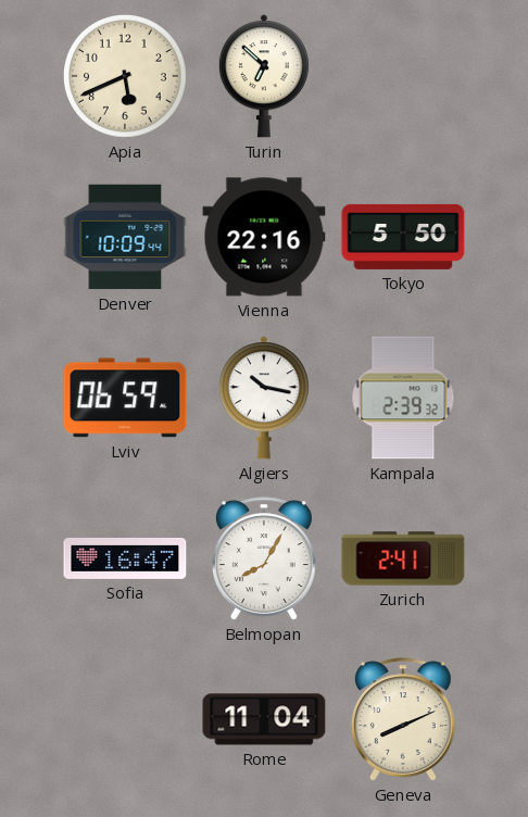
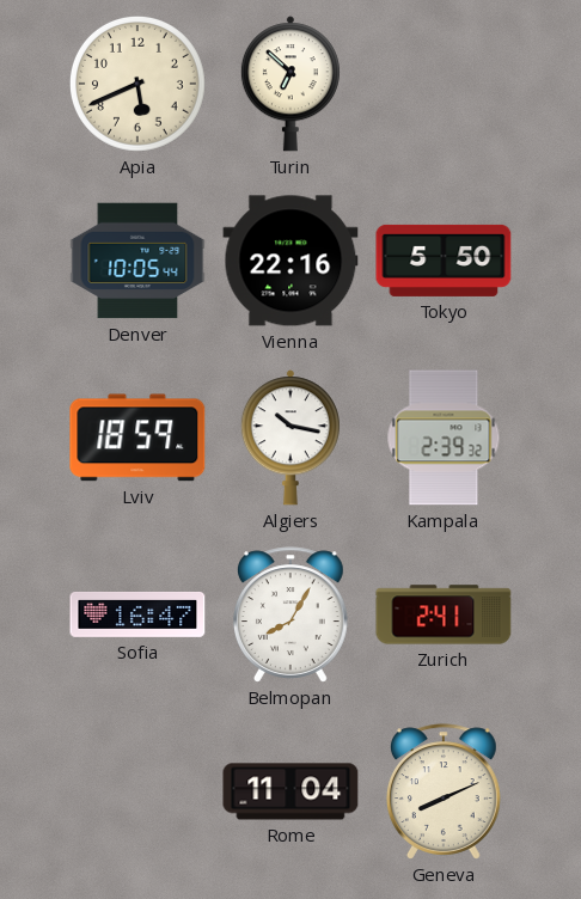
Denver: 10:09 -> 10:05 (137, 261)
Lviv: 06:59 -> 18:59 (137, 438)
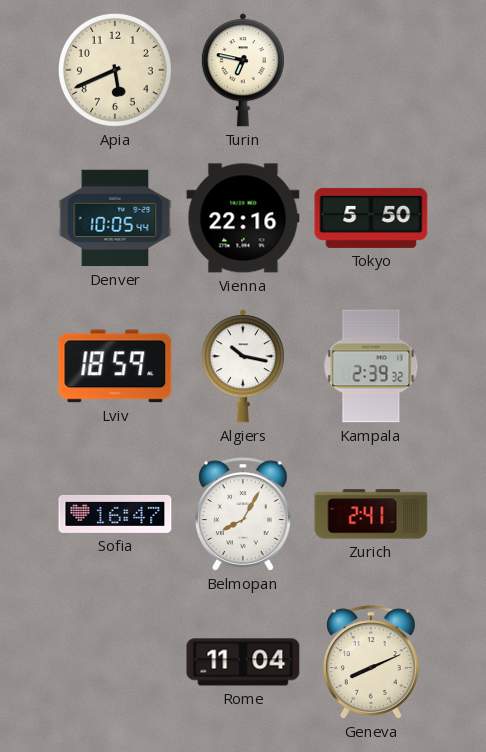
Turin: 6:52 -> 6:47 (243, 70)
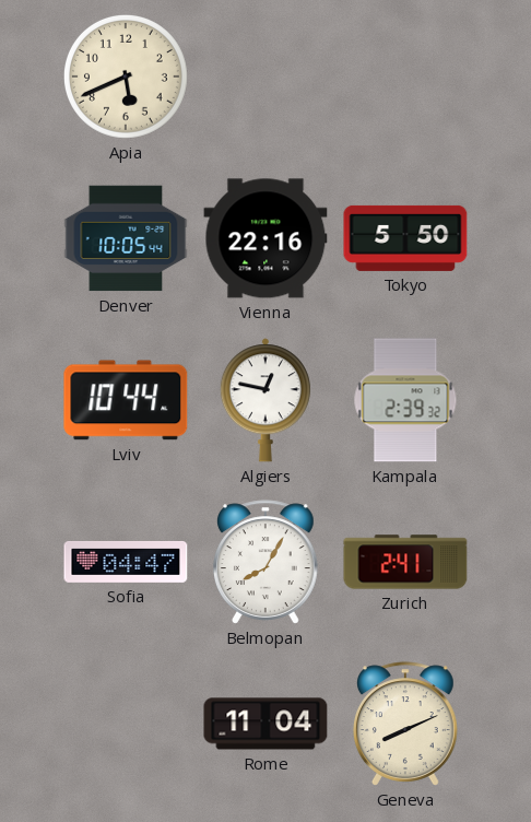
Turin: 6:47 -> none (243, 70)
Lviv: 18:59 -> 10:44 (126, 400)
Algiers: 10:17 -> 12:47 (265, 400)
Sofia: 16:47 -> 04:47 (126, 562)
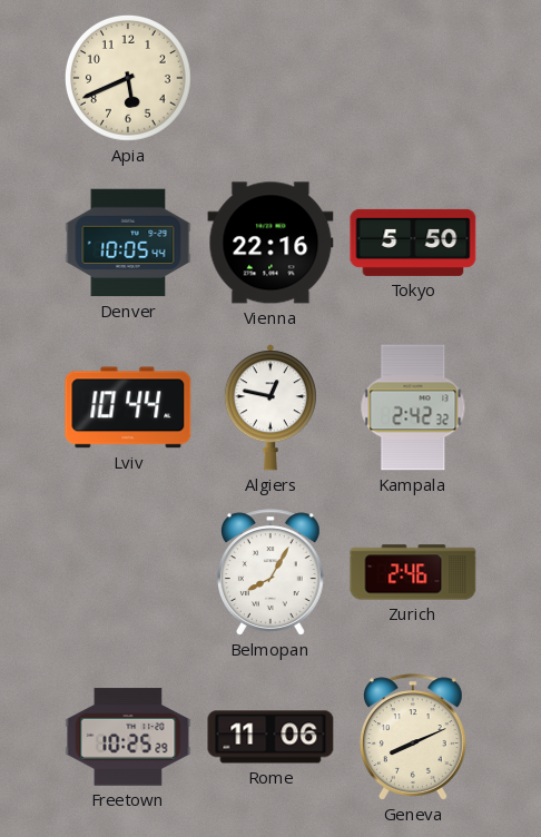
Kampala: 2:39 -> 2:42 (413, 407)
Sofia: 04:47 -> none (126, 562)
Zurich: 2:41 -> 2:46 (413, 572)
Freetown: none -> 10:25 (128, 737)
Rome: 11:04 -> 11:06 (270, 737)
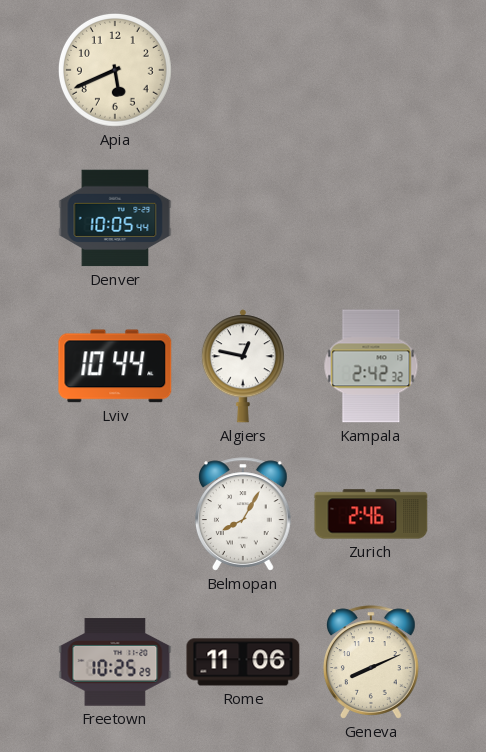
Vienna: 22:16 -> none (270, 243)
Tokyo: 5:50 -> none (413, 243)
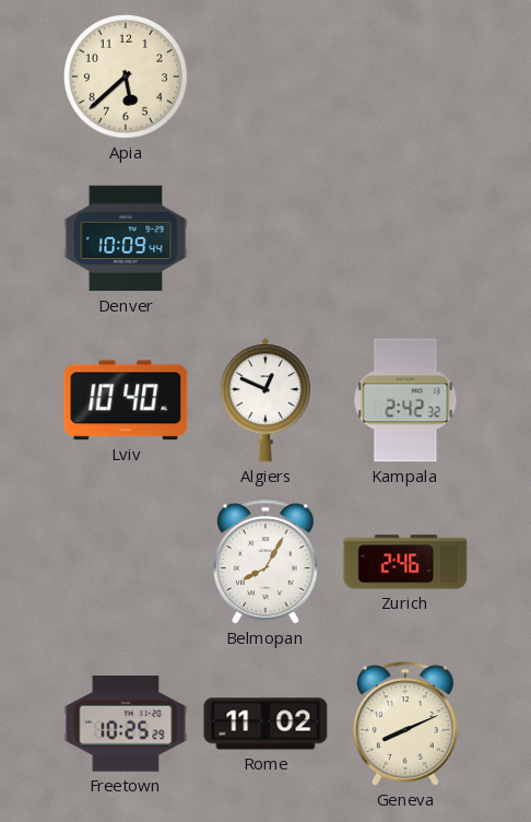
Apia: 5:41 -> 5:38 (126, 77)
Denver: 10:05 -> 10:09 (126, 238)
Lviv: 10:44 -> 10:40 (126, 400)
Algiers: 12:47 -> 12:49 (265, 400)
Rome: 11:06 -> 11:02 (265, 724)
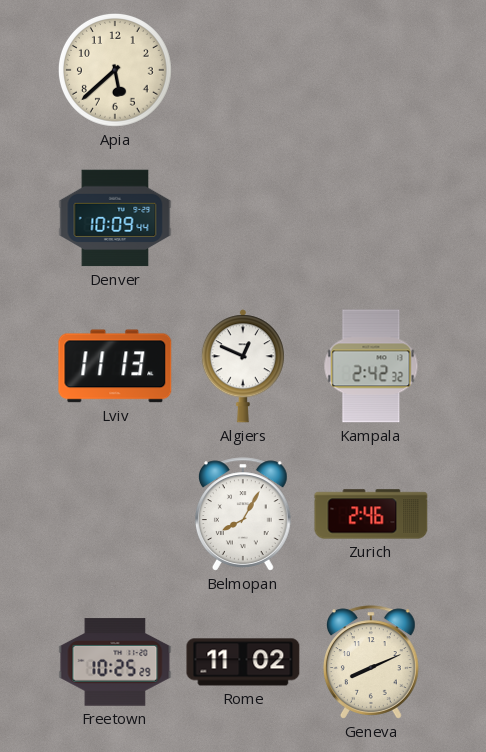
Lviv: 10:40 -> 11:13 (115, 366)
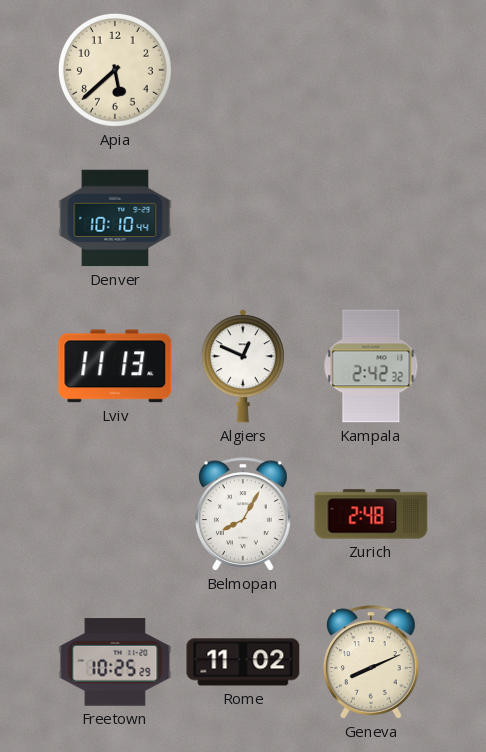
Denver: 10:09 -> 10:10 (115, 218)
Zurich: 2:46 -> 2:48 (371, 514)
